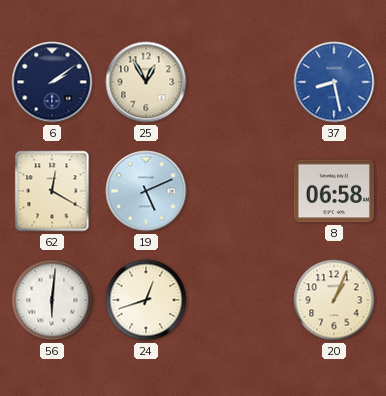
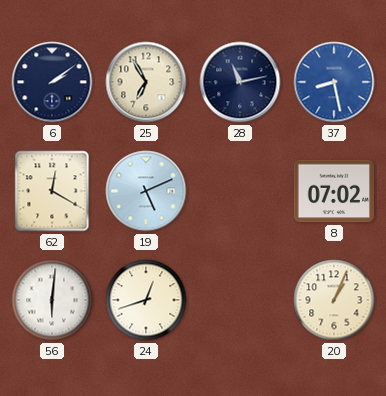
25: 12:55 -> 6:55 (146, 82)
28: none -> 11:13 (240, 82)
8: 06:58 -> 07:02 (333, 191)
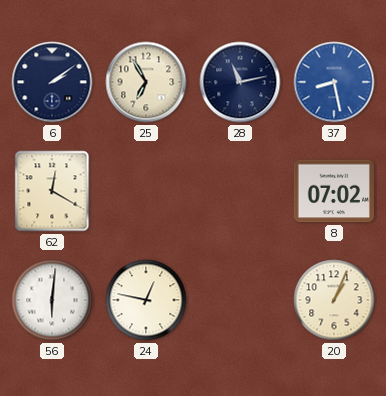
19: 5:11 -> none (146, 191)
24: 12:42 -> 12:47 (146, 300)
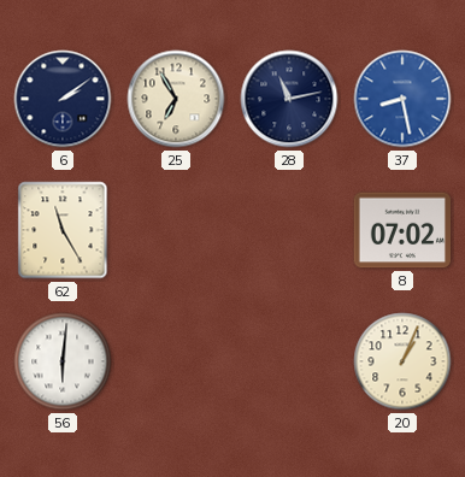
62: 12:20 -> 11:25 (63, 230)
24: 12:47 -> none (146, 300)
